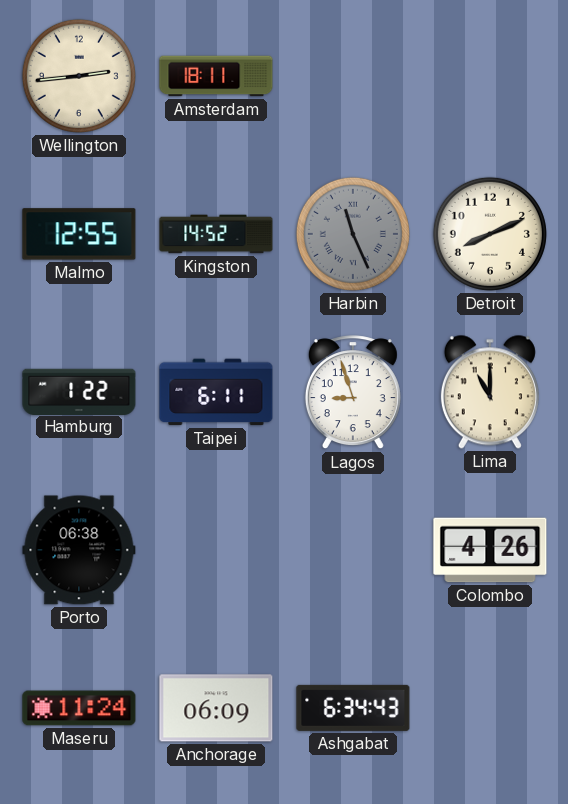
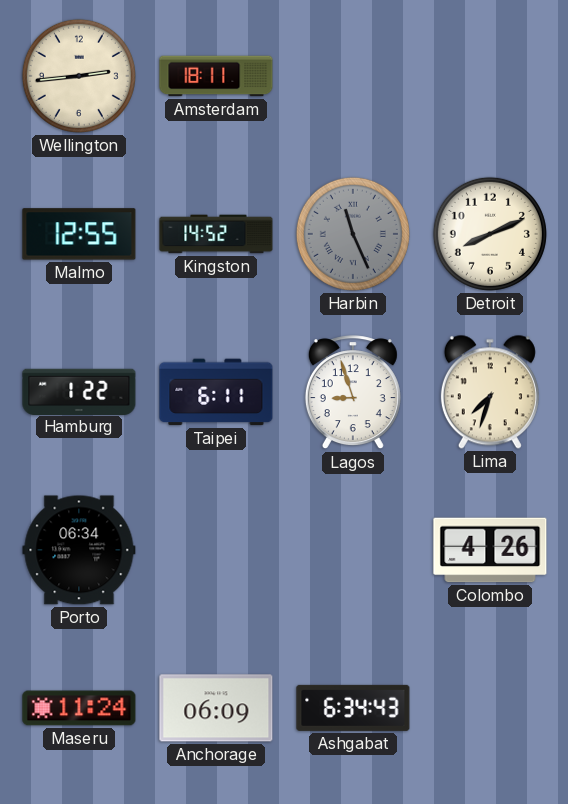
Lima: 11:00 -> 7:33 (490, 392)
Porto: 06:38 -> 06:34 (79, 550)
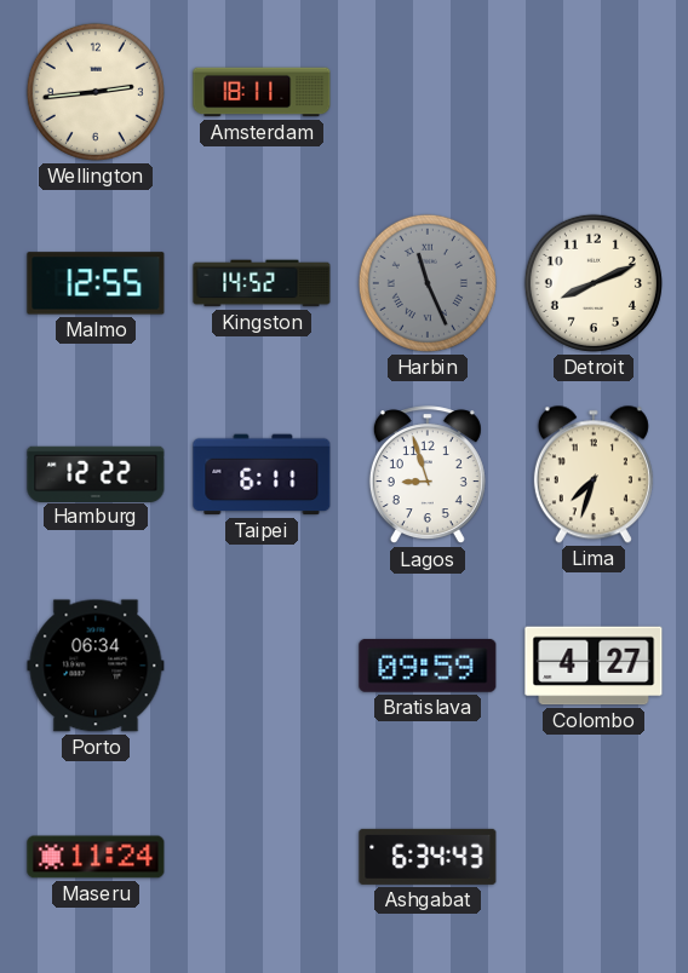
Hamburg: 1:22 -> 12:22 (96, 473)
Bratislava: none -> 09:59 (428, 666)
Colombo: 4:26 -> 4:27 (594, 666)
Anchorage: 06:09 -> none (216, 708)
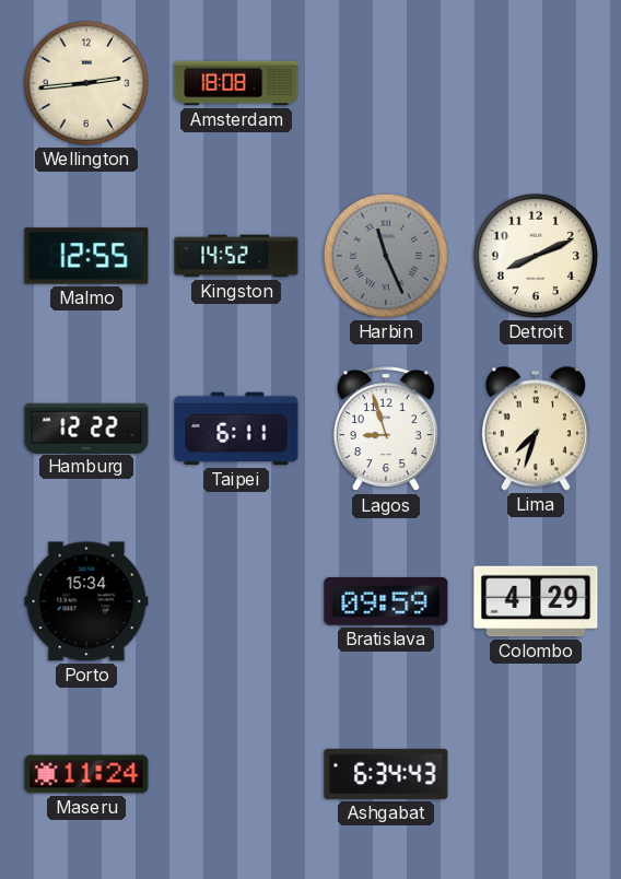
Amsterdam: 18:11 -> 18:08 (236, 83)
Porto: 06:34 -> 15:34 (86, 601)
Colombo: 4:27 -> 4:29 (536, 601)
